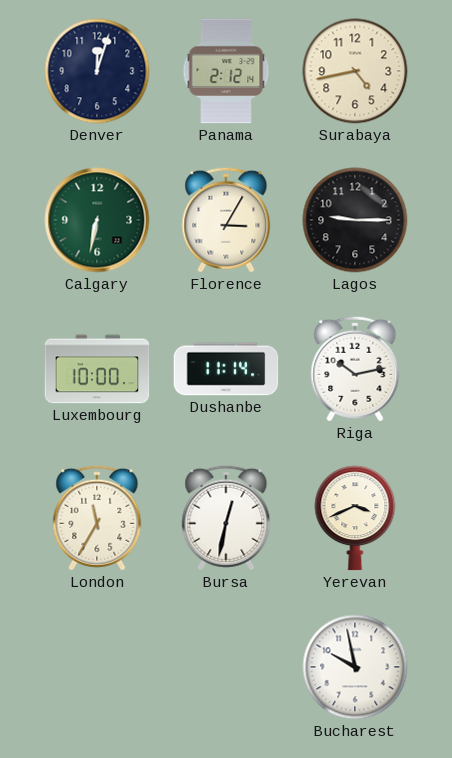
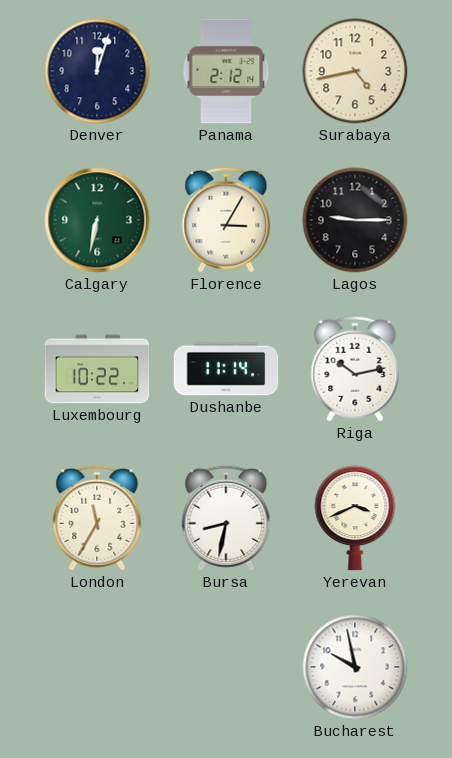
Luxembourg: 10:00 -> 10:22 (97, 369)
Bursa: 12:32 -> 8:32 (226, 518)
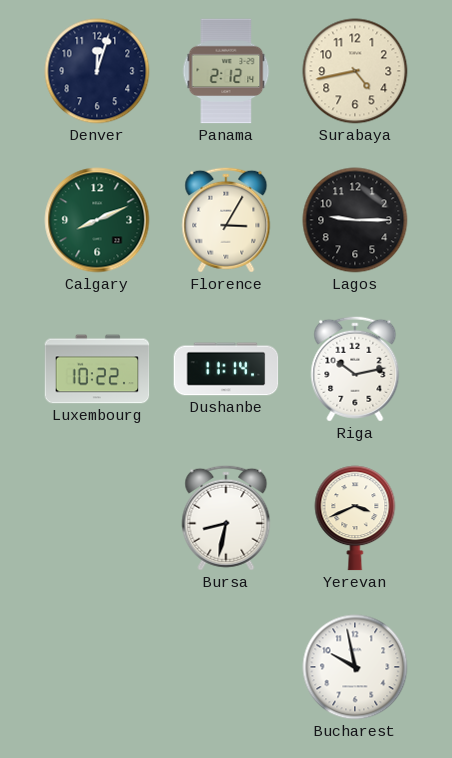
Calgary: 6:32 -> 8:11 (97, 220)
London: 11:35 -> none (97, 518)
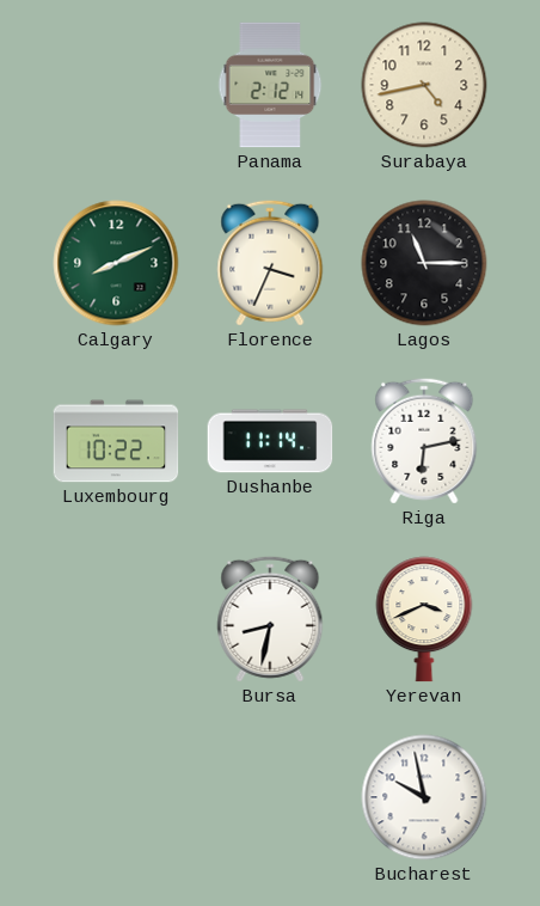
Denver: 12:03 -> none (97, 71)
Florence: 3:05 -> 3:34 (270, 263)
Lagos: 9:15 -> 11:15 (424, 263)
Riga: 10:13 -> 6:13 (424, 441)
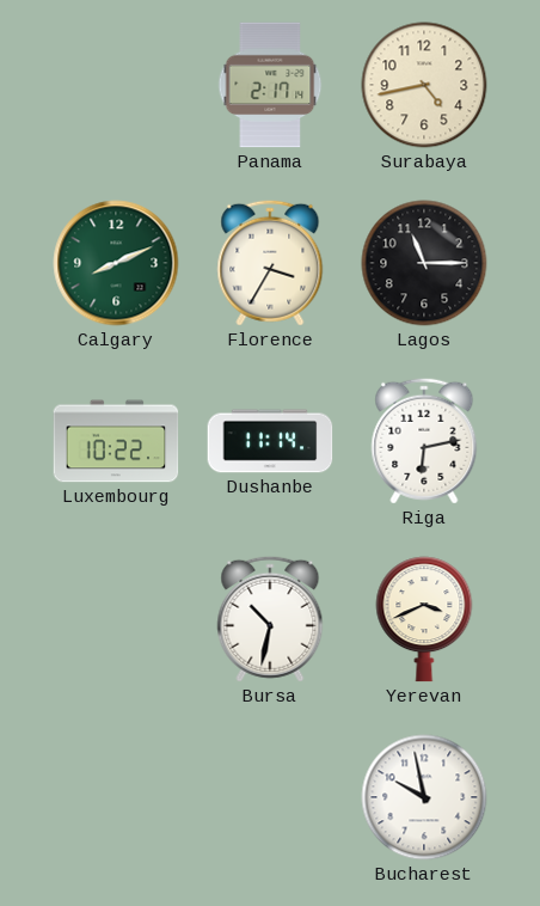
Panama: 2:12 -> 2:17 (270, 85)
Florence: 3:34 -> 3:35 (270, 263)
Bursa: 8:32 -> 10:32 (270, 619)
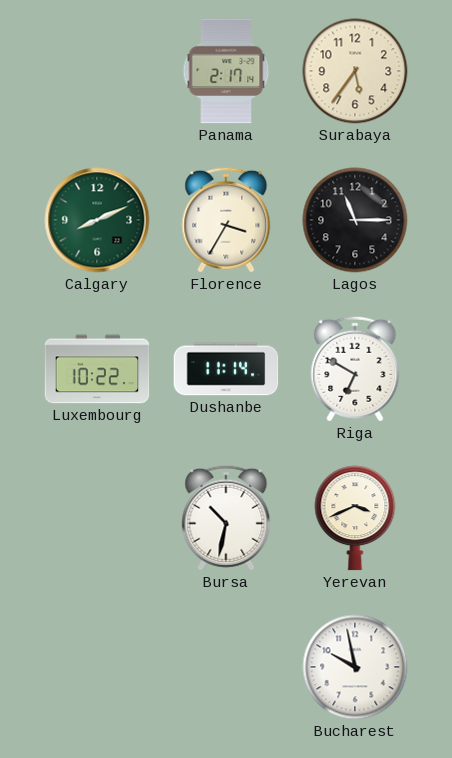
Surabaya: 4:43 -> 5:36 (355, 71)
Riga: 6:13 -> 6:50 (355, 369)
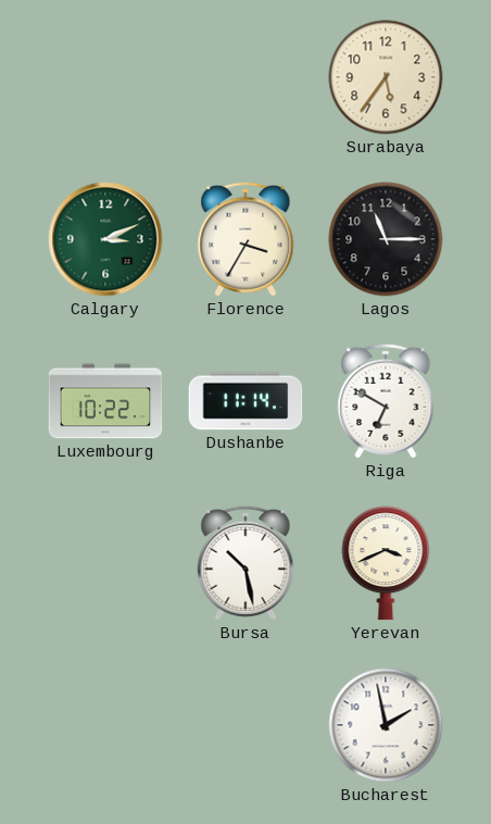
Panama: 2:17 -> none (226, 71)
Calgary: 8:11 -> 3:11 (105, 239)
Bursa: 10:32 -> 10:28 (246, 563)
Bucharest: 9:58 -> 1:58 (386, 725)
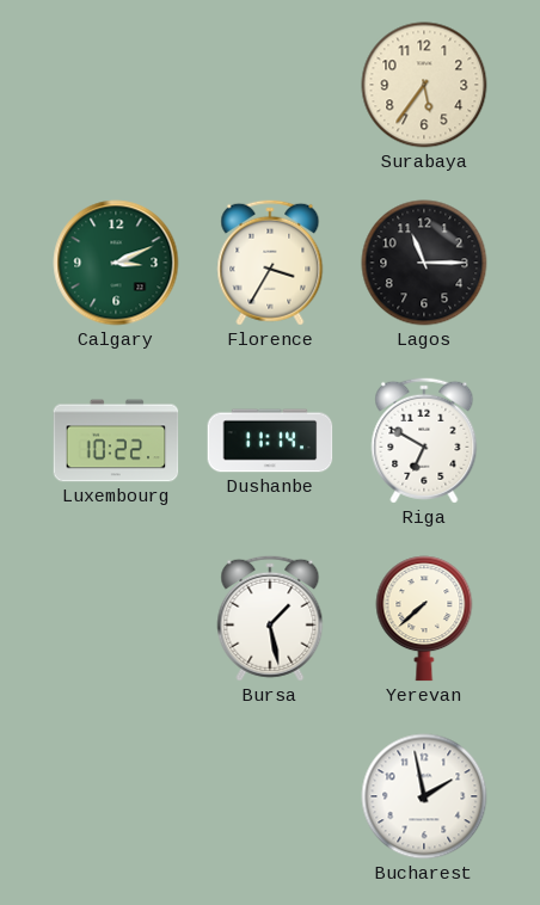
Bursa: 10:28 -> 1:28 (270, 618)
Yerevan: 3:41 -> 7:38 (424, 618)
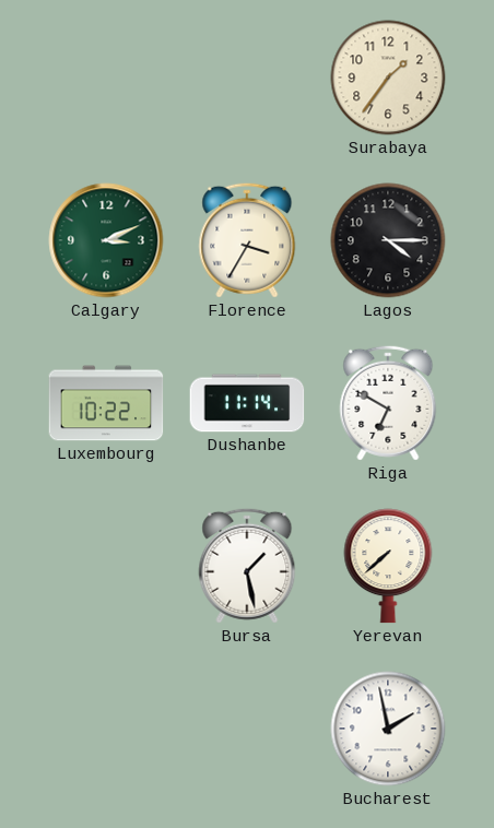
Surabaya: 5:36 -> 1:36 (388, 78)
Lagos: 11:15 -> 4:15 (388, 240)
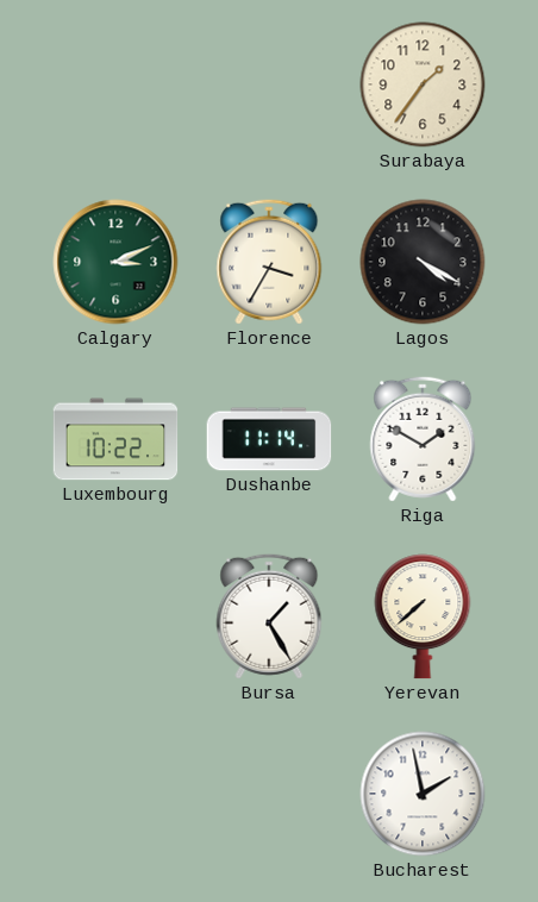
Lagos: 4:15 -> 4:20 (423, 262)
Riga: 6:50 -> 1:50 (423, 439)
Bursa: 1:28 -> 1:25 (269, 616)
